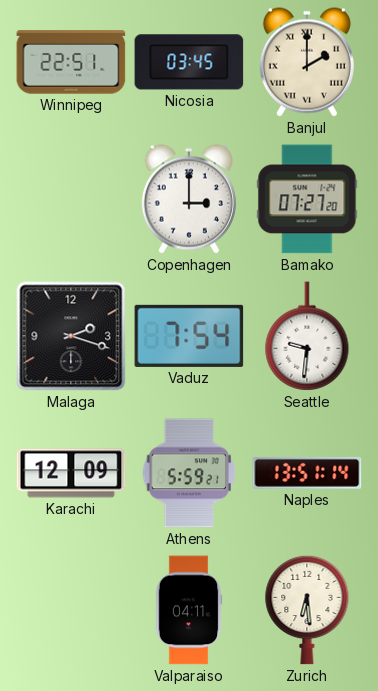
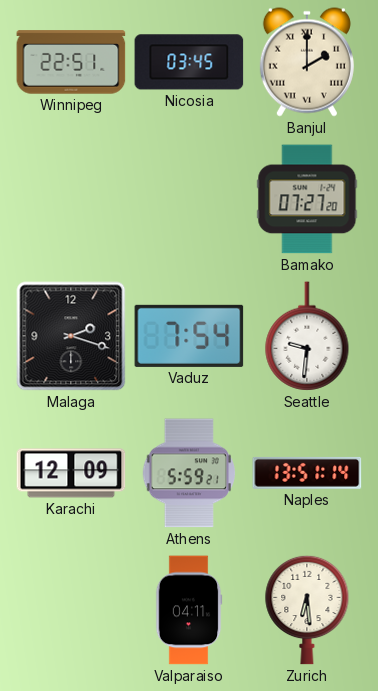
Copenhagen: 3:00 -> none (189, 199)
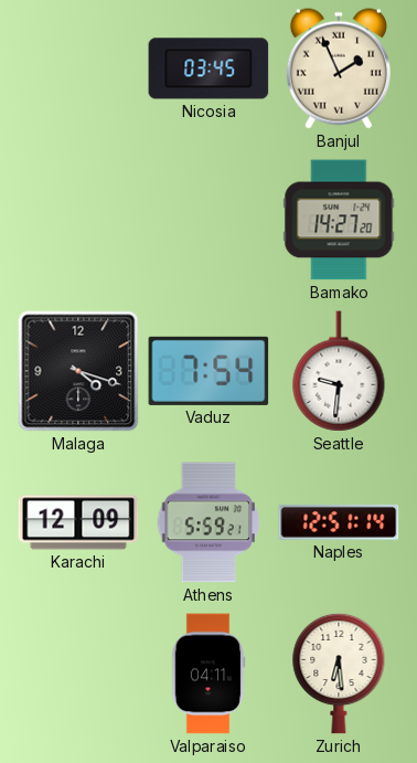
Winnipeg: 22:51 -> none (71, 62)
Banjul: 2:00 -> 1:56 (339, 68)
Bamako: 07:27 -> 14:27 (339, 220)
Malaga: 2:18 -> 4:18 (78, 371)
Naples: 13:51 -> 12:51 (339, 522)
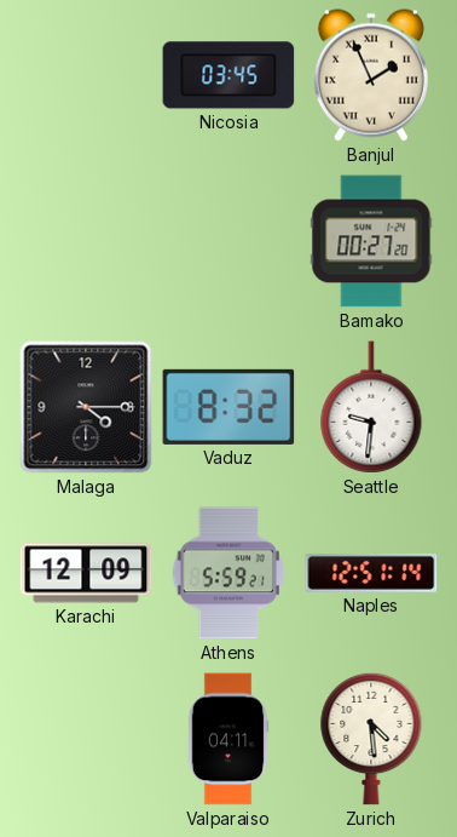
Bamako: 14:27 -> 00:27 (371, 241)
Malaga: 4:18 -> 4:15 (86, 407)
Vaduz: 7:54 -> 8:32 (228, 407)
Zurich: 6:29 -> 4:29 (371, 739)
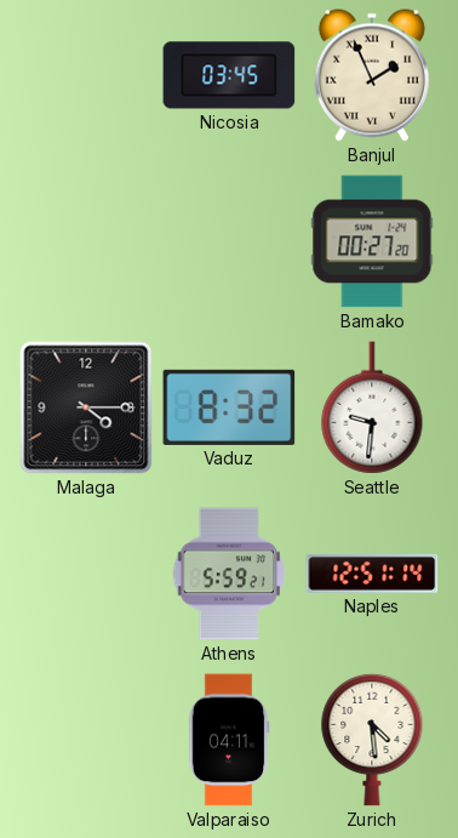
Karachi: 12:09 -> none (86, 573)
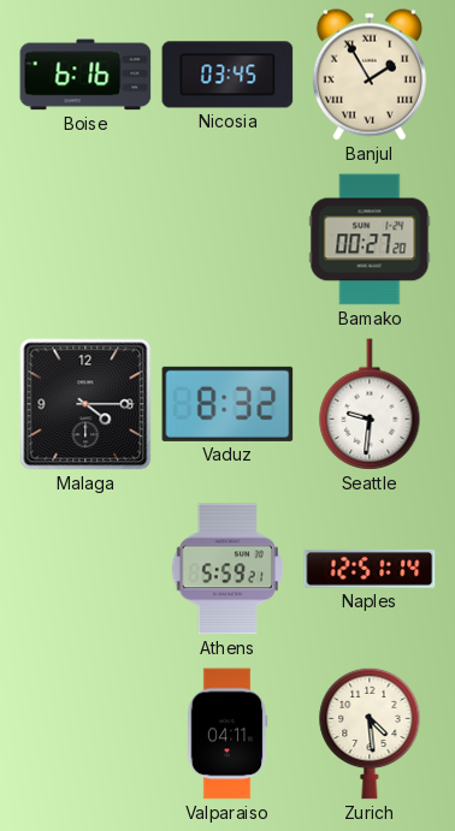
Boise: none -> 6:16 (85, 75)
Banjul: 1:56 -> 1:55 (370, 75)
